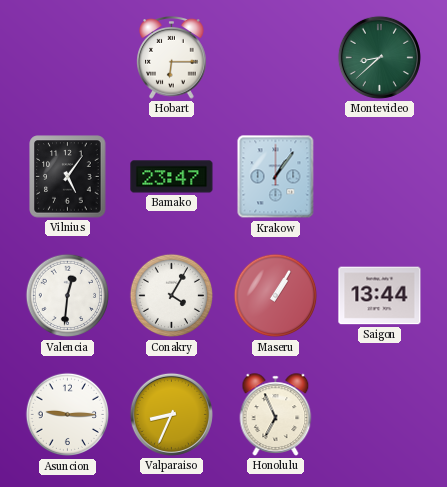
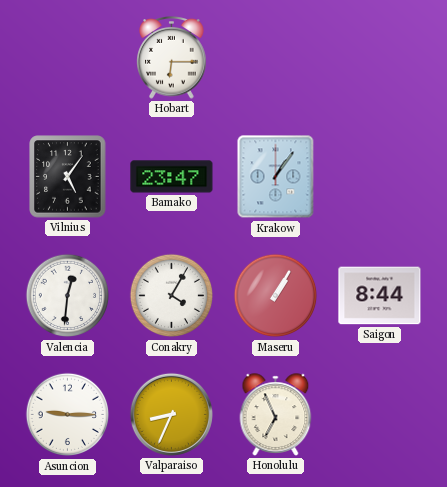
Montevideo: 8:38 -> none (379, 57)
Saigon: 13:44 -> 8:44 (380, 296)
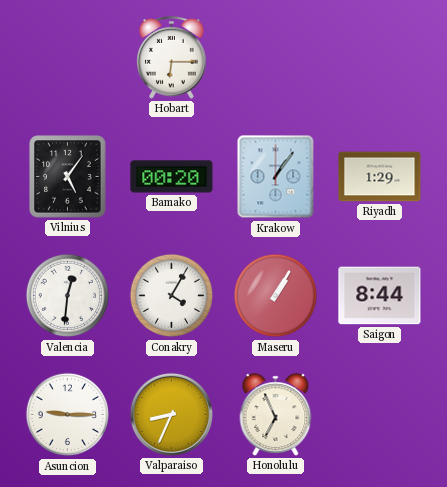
Bamako: 23:47 -> 00:20 (172, 177)
Riyadh: none -> 1:29 (380, 177)
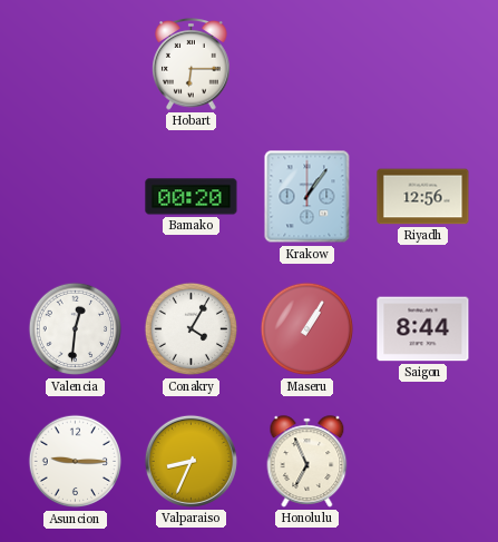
Vilnius: 5:06 -> none (68, 177)
Riyadh: 1:29 -> 12:56 (423, 197)
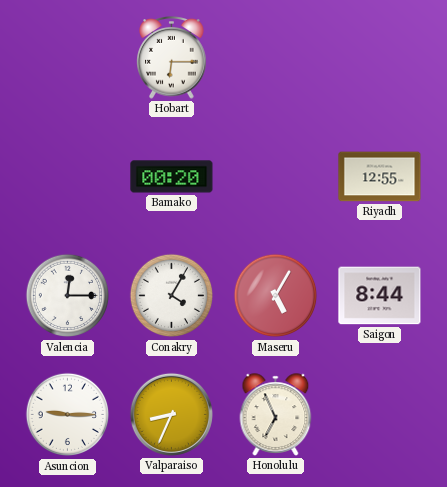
Krakow: 1:06 -> none (307, 197)
Riyadh: 12:56 -> 12:55 (380, 177)
Valencia: 12:31 -> 12:15 (68, 296)
Maseru: 1:05 -> 5:05 (276, 296)
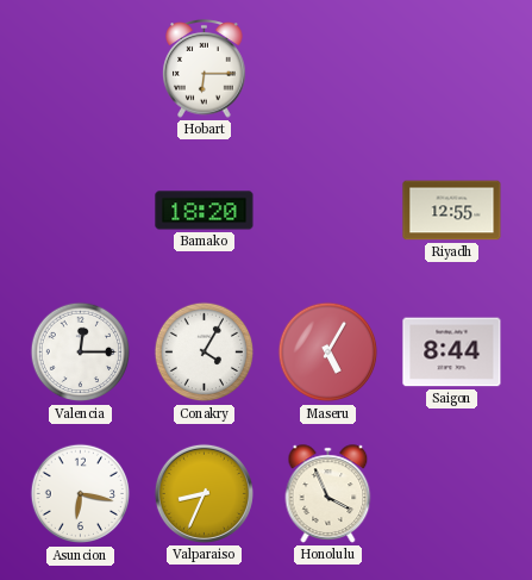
Bamako: 00:20 -> 18:20 (205, 211)
Asuncion: 9:15 -> 6:17 (81, 494)
Honolulu: 6:56 -> 3:56 (328, 494)
